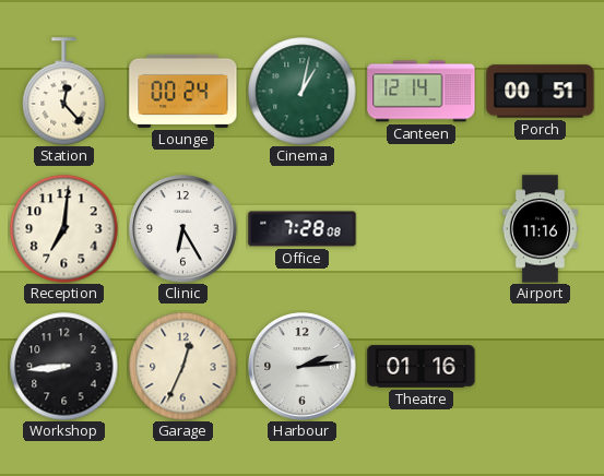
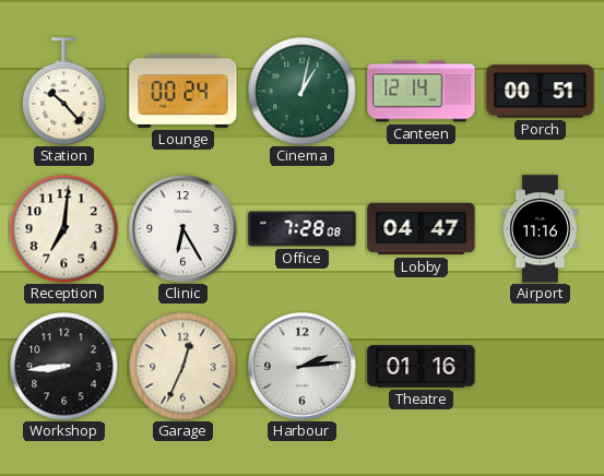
Station: 12:23 -> 10:23 (64, 92)
Lobby: none -> 04:47 (422, 229)
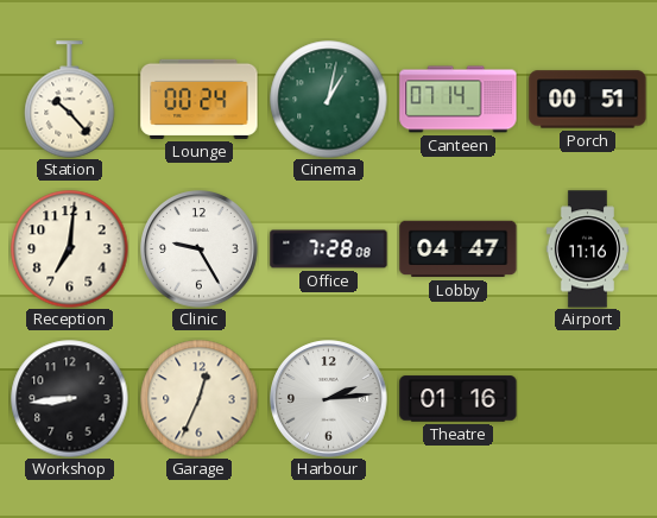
Canteen: 12:14 -> 07:14 (459, 100)
Clinic: 6:25 -> 9:25 (200, 249)
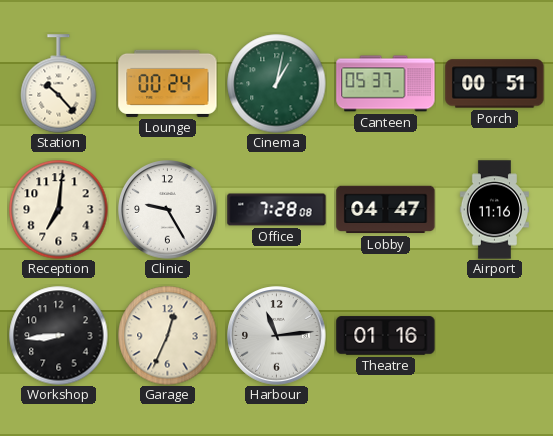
Canteen: 07:14 -> 05:37 (386, 84)
Harbour: 2:14 -> 11:14 (277, 336)
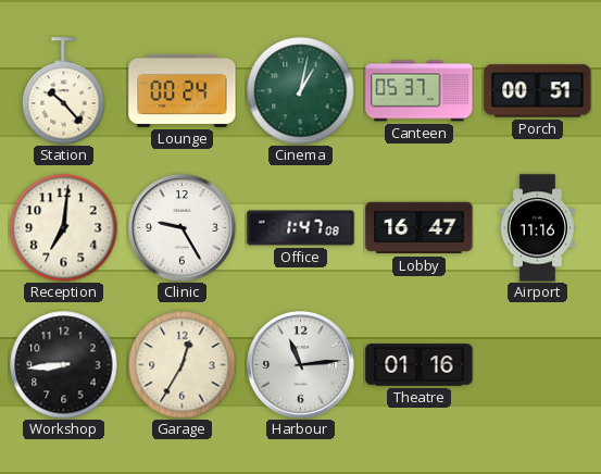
Office: 7:28 -> 1:47 (301, 228)
Lobby: 04:47 -> 16:47 (420, 228)
Garage: 12:34 -> 12:35 (183, 365)
